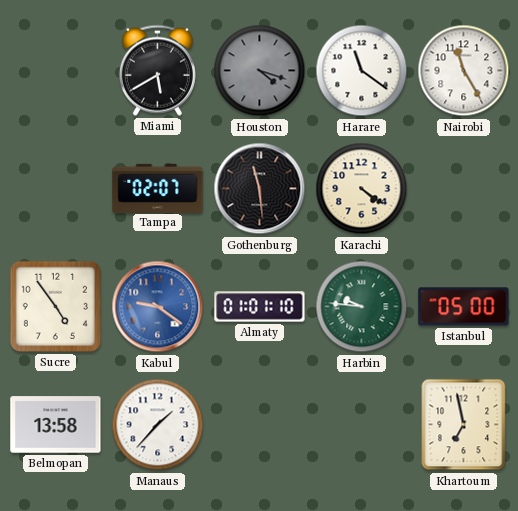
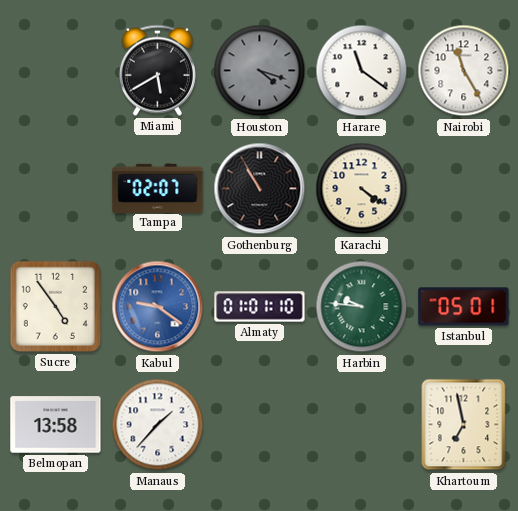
Gothenburg: 11:29 -> 10:55 (260, 189)
Istanbul: 05:00 -> 05:01 (464, 307)
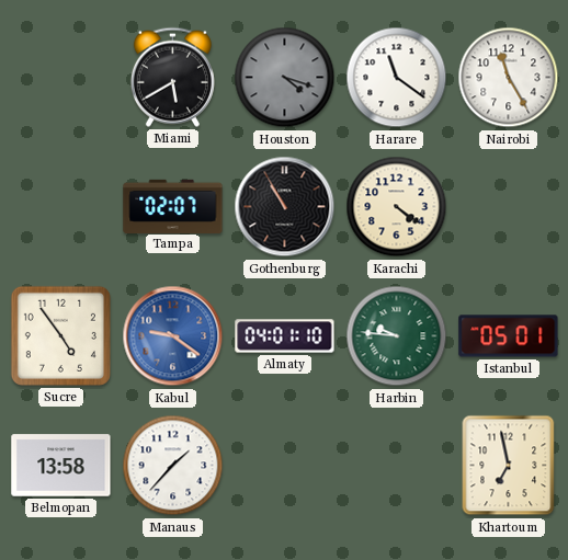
Almaty: 01:01 -> 04:01 (285, 336)
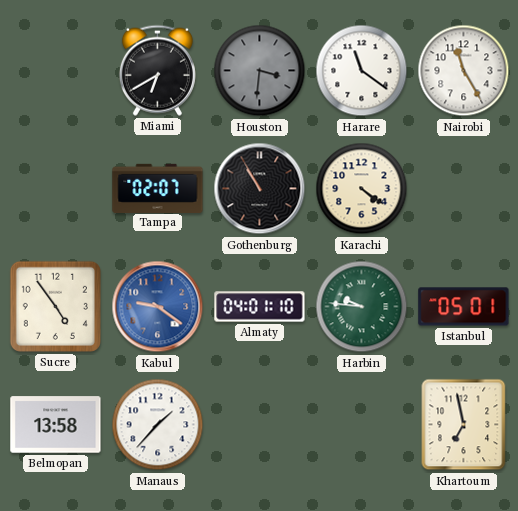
Miami: 5:40 -> 6:40 (157, 70)
Houston: 4:18 -> 3:31 (260, 71)
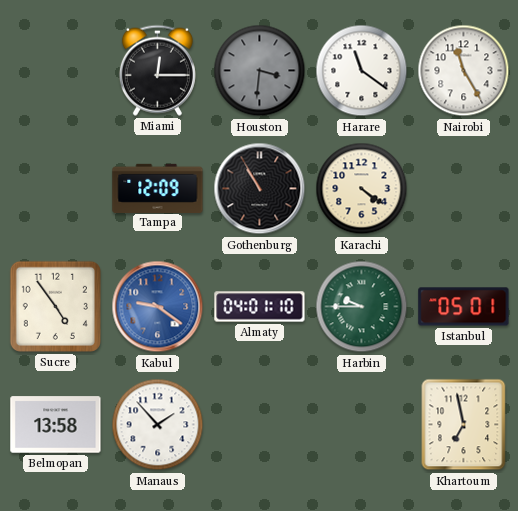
Miami: 6:40 -> 12:15 (157, 70)
Tampa: 02:07 -> 12:09 (158, 188)
Harbin: 9:46 -> 9:45 (362, 307)
Manaus: 1:37 -> 1:53 (158, 425)
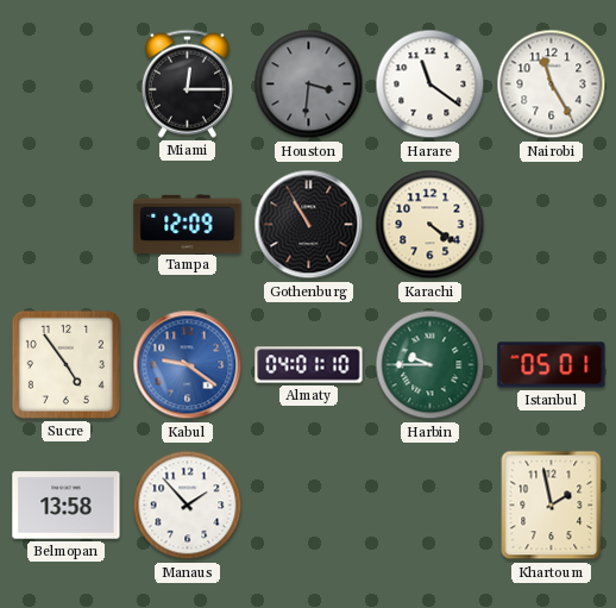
Khartoum: 6:58 -> 1:58 (552, 506)
